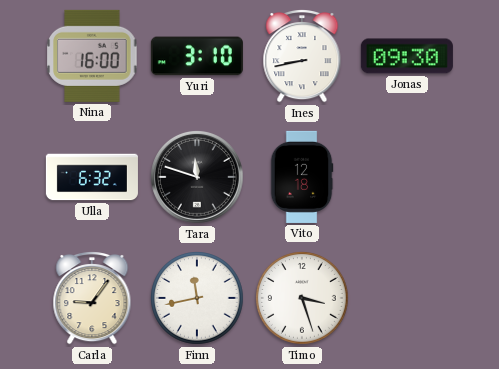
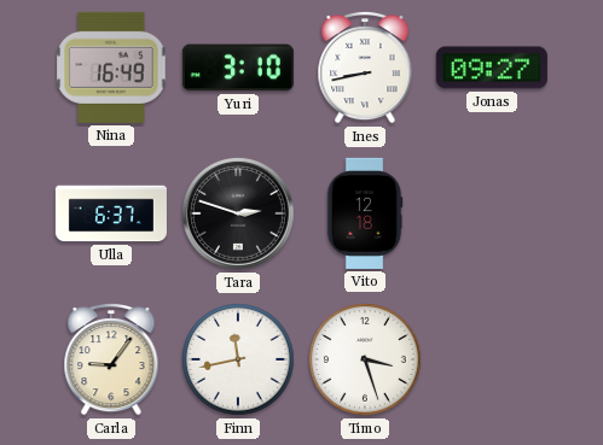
Nina: 16:00 -> 16:49 (111, 68)
Jonas: 09:30 -> 09:27 (492, 68)
Ulla: 6:32 -> 6:37 (111, 213)
Tara: 11:48 -> 2:48 (238, 213)
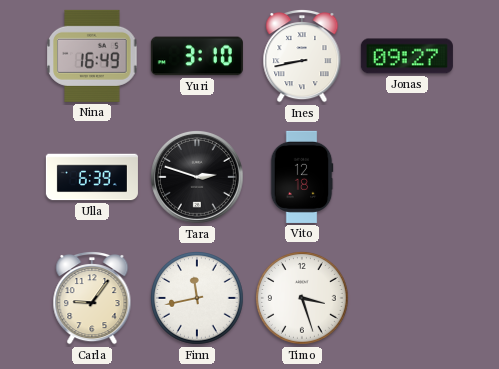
Ulla: 6:37 -> 6:39 (92, 177)
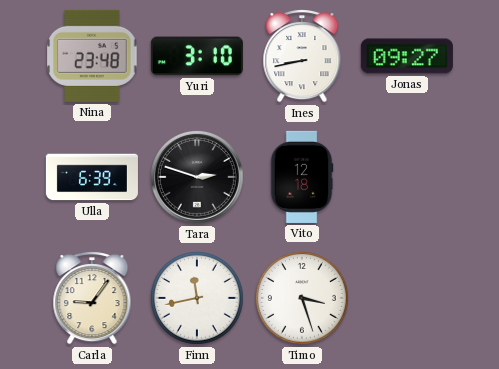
Nina: 16:49 -> 23:48 (92, 56)
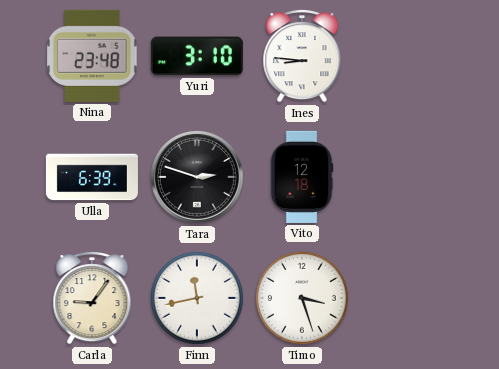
Ines: 8:43 -> 8:46 (302, 57)
Jonas: 09:27 -> none (407, 56)
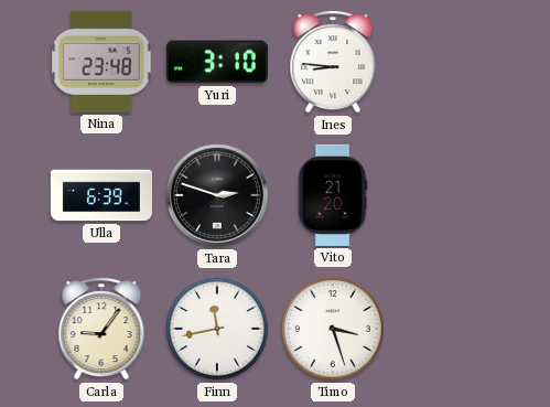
Vito: 12:18 -> 21:20 (333, 195)
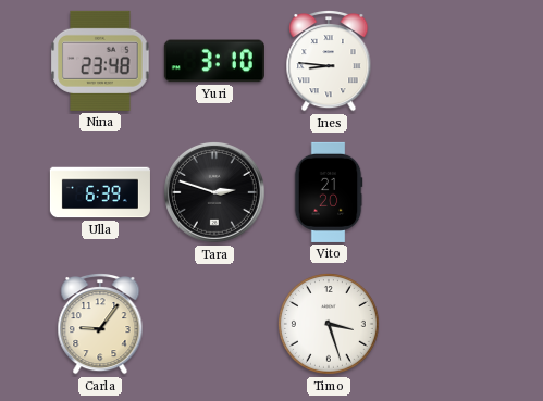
Finn: 11:43 -> none (218, 330)
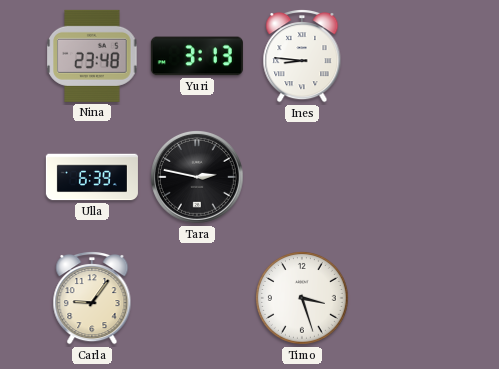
Yuri: 3:10 -> 3:13 (197, 56)
Tara: 2:48 -> 2:47 (197, 177)
Vito: 21:20 -> none (329, 192)
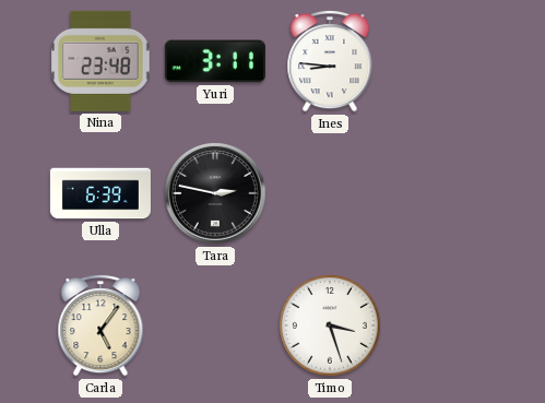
Yuri: 3:13 -> 3:11 (215, 61)
Carla: 9:06 -> 5:06 (100, 327)
